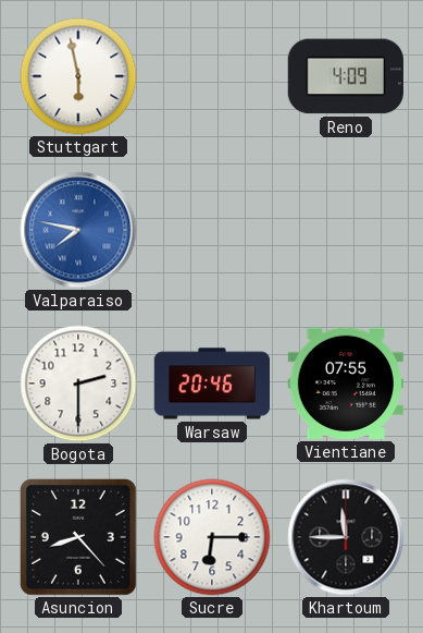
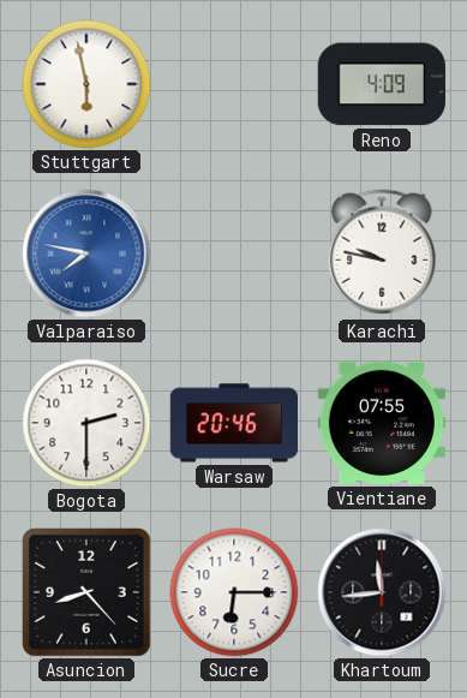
Karachi: none -> 9:47 (382, 253)
Khartoum: 11:45 -> 11:44 (382, 592)
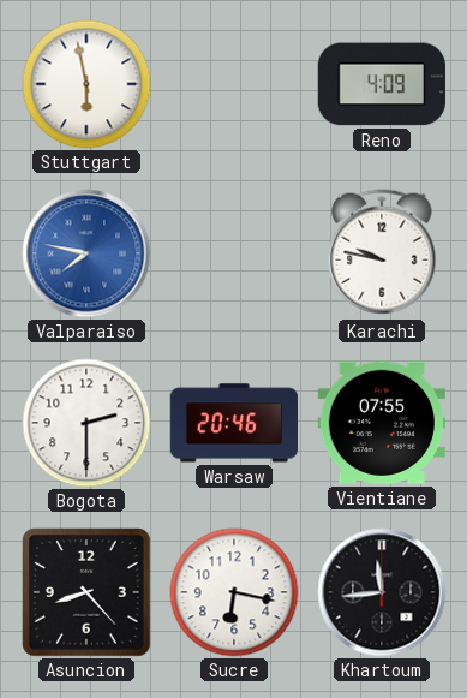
Sucre: 6:15 -> 6:17 (234, 592)
